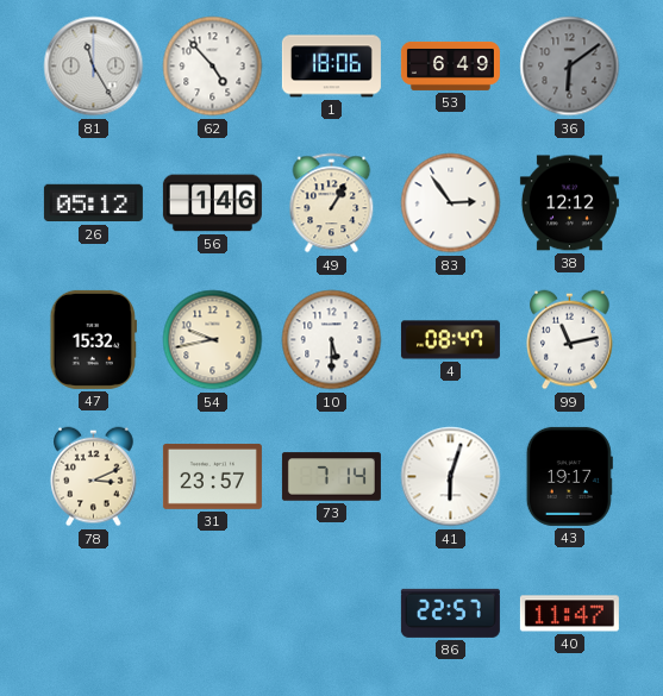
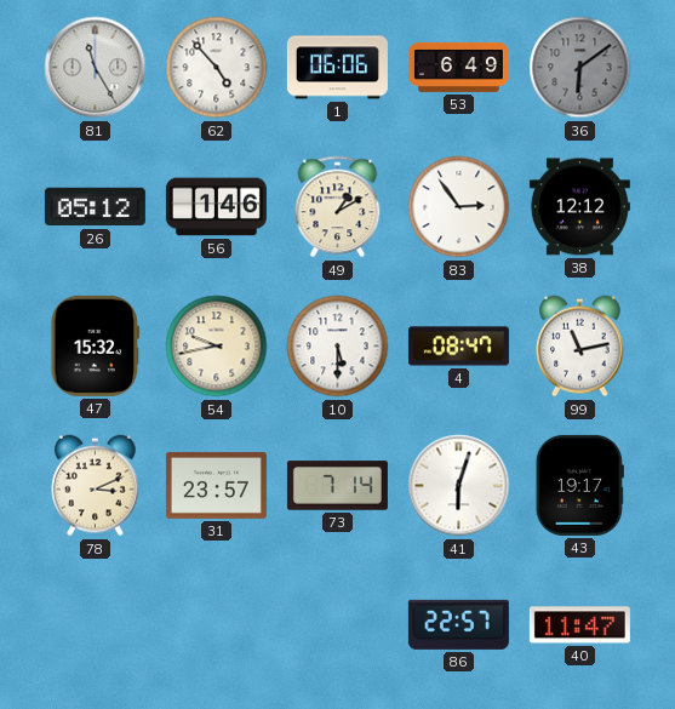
1: 18:06 -> 06:06 (337, 68)
49: 1:05 -> 1:10 (338, 207)
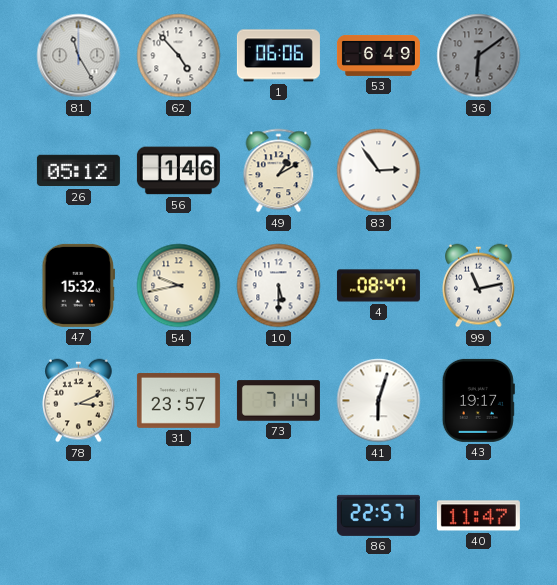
38: 12:12 -> none (579, 207)
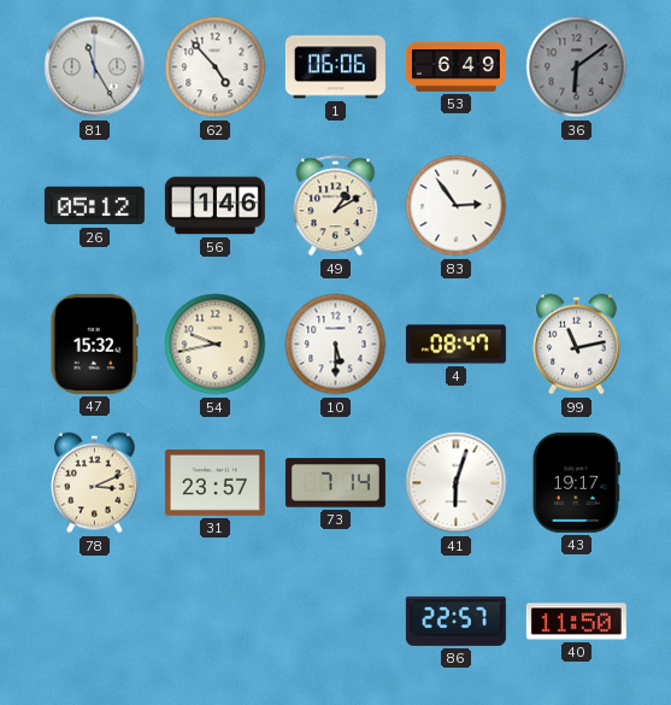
40: 11:47 -> 11:50 (576, 622)
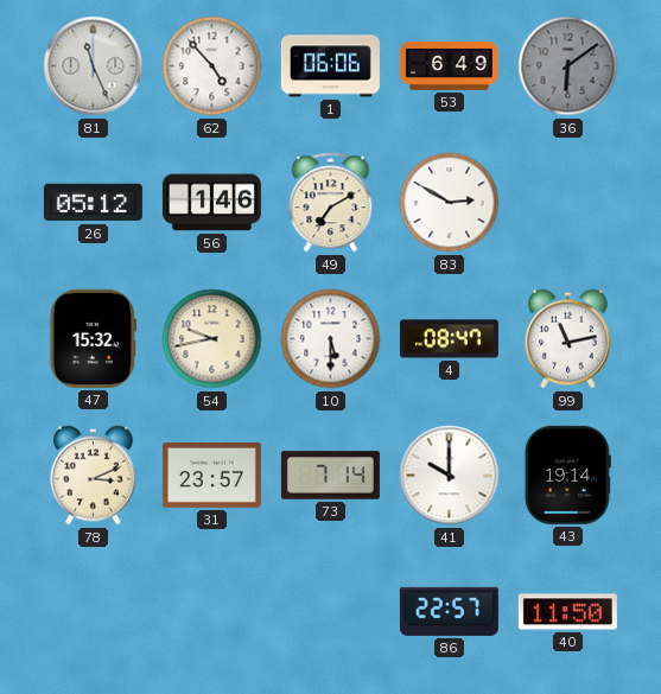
81: 11:25 -> 11:26 (94, 66)
49: 1:10 -> 7:10 (331, 203)
83: 2:54 -> 2:50 (450, 203)
41: 6:03 -> 10:00 (450, 476)
43: 19:17 -> 19:14 (567, 475)
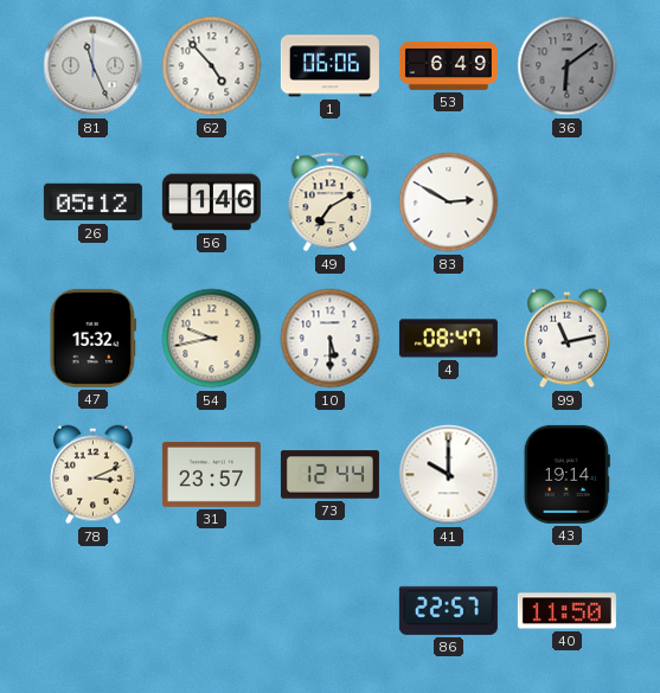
73: 7:14 -> 12:44 (329, 475)
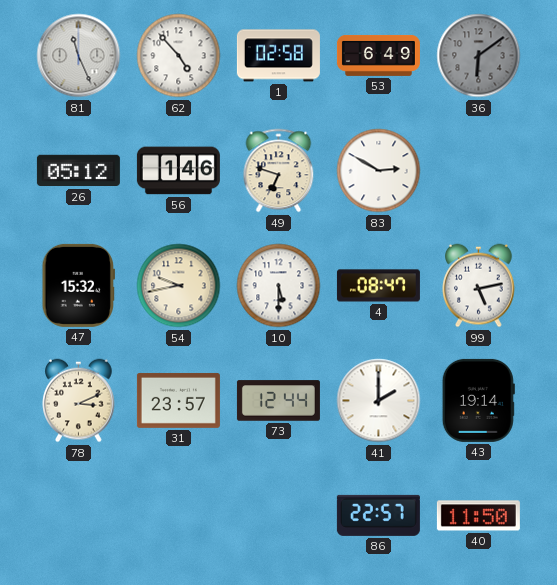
1: 06:06 -> 02:58 (278, 56)
49: 7:10 -> 6:48 (279, 171)
99: 11:13 -> 5:13 (479, 286)
41: 10:00 -> 2:00 (379, 401)
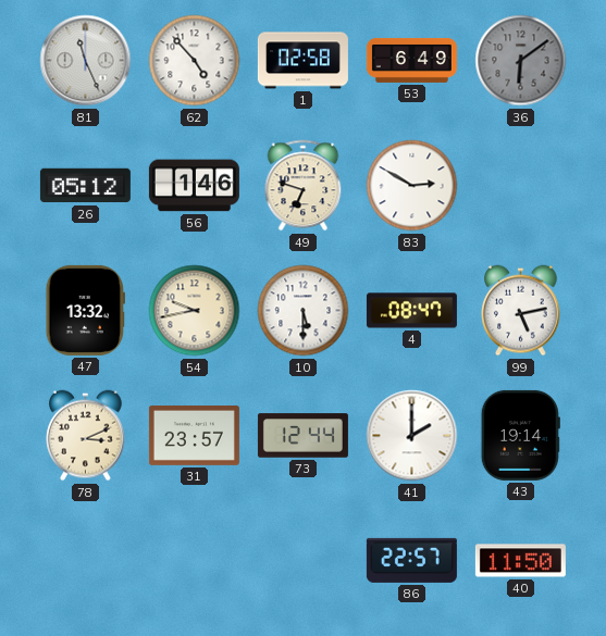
47: 15:32 -> 13:32 (85, 310)
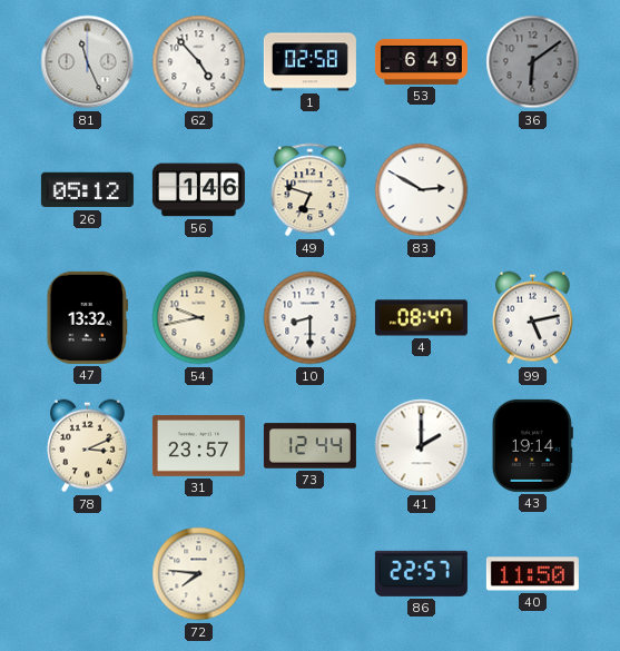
10: 5:30 -> 8:30 (311, 318)
72: none -> 7:46 (199, 574)
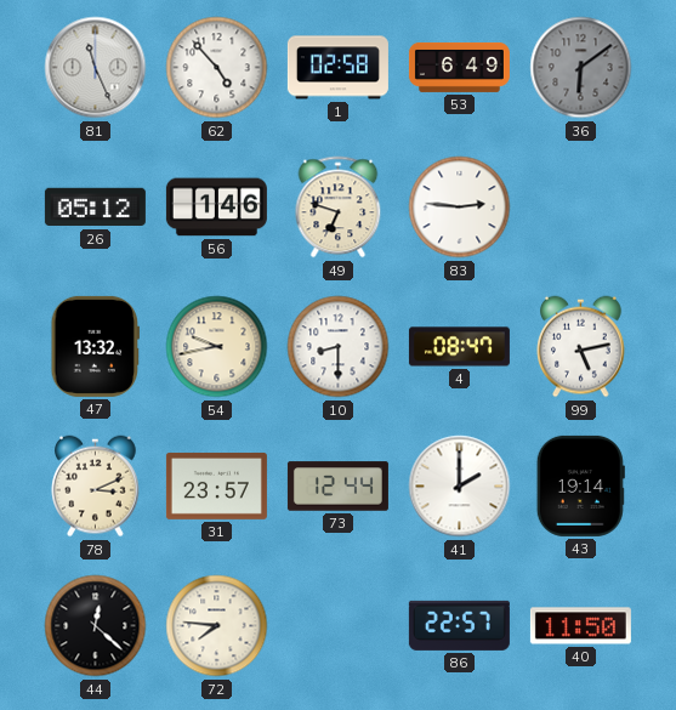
83: 2:50 -> 2:46 (460, 208)
44: none -> 12:22 (96, 626)
